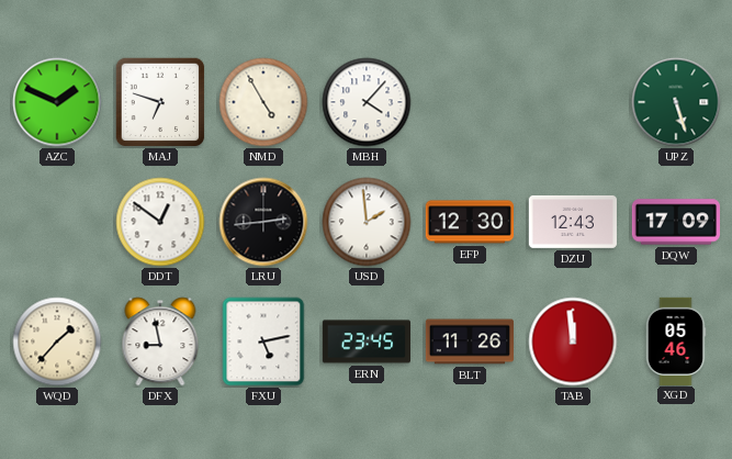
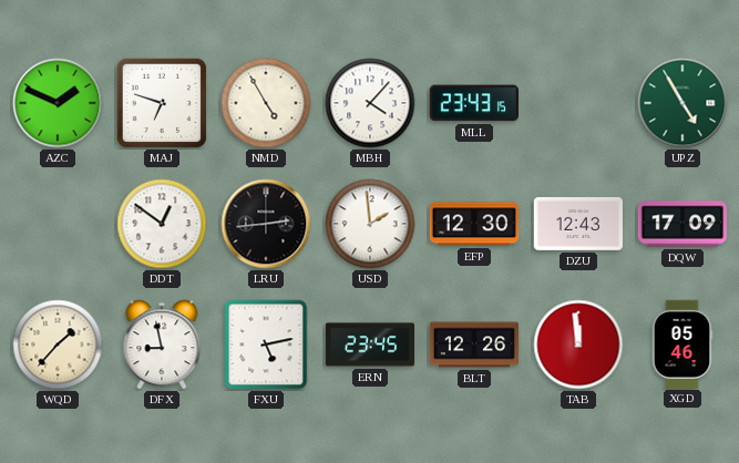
MLL: none -> 23:43 (474, 103)
UPZ: 5:27 -> 4:55 (682, 103)
BLT: 11:26 -> 12:26 (474, 344)
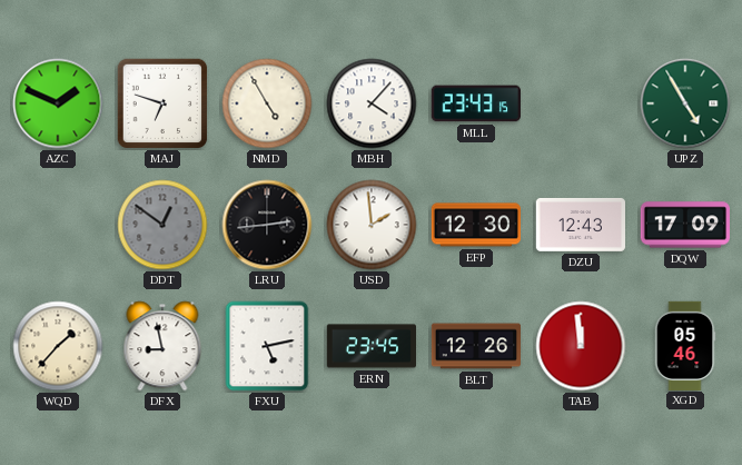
DDT dial: white -> grey (162, 225)
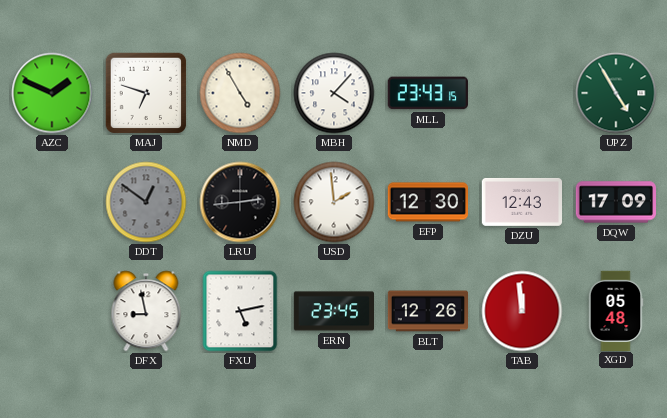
WQD: 1:37 -> none (58, 346)
XGD: 05:46 -> 05:48 (616, 310)
